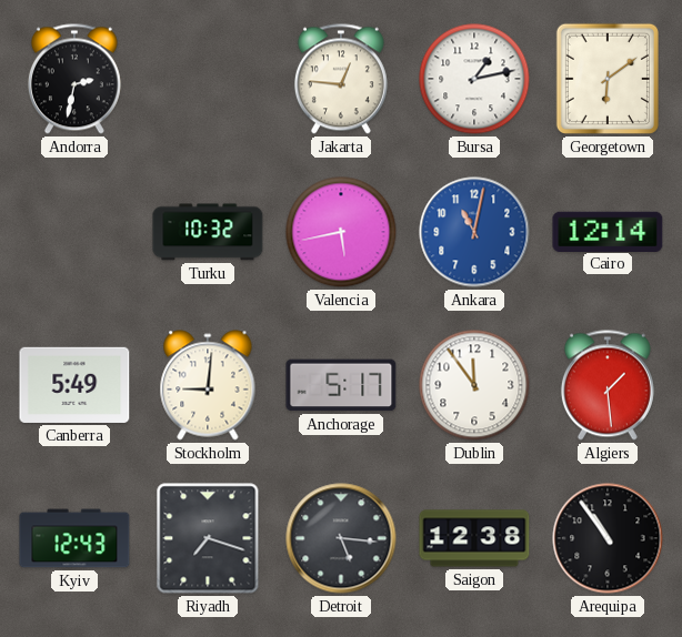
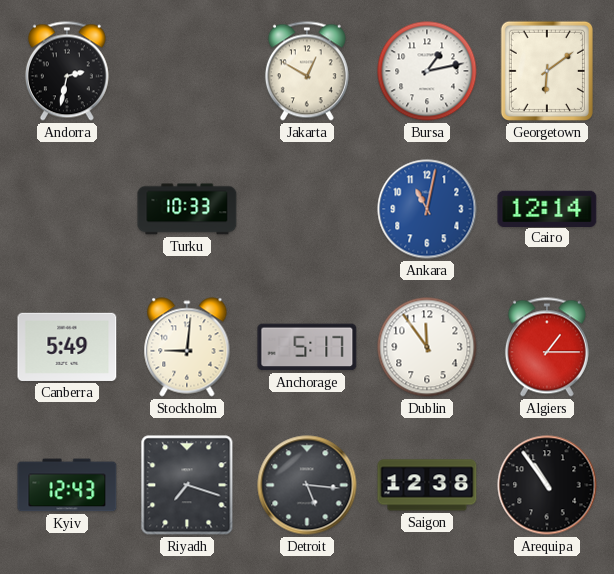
Jakarta: 12:46 -> 12:50 (307, 71)
Turku: 10:32 -> 10:33 (187, 209)
Valencia: 5:43 -> none (341, 232)
Algiers: 1:29 -> 1:15 (547, 347)
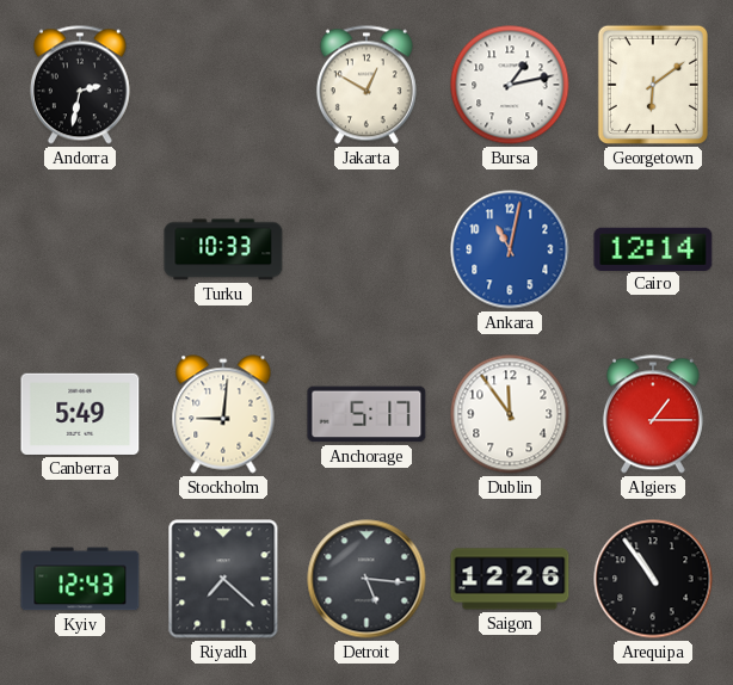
Riyadh: 7:18 -> 7:22 (223, 579)
Saigon: 12:38 -> 12:26 (510, 579)
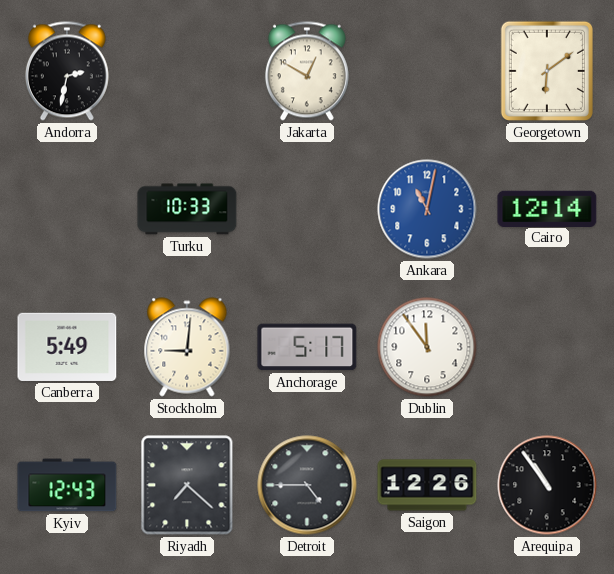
Bursa: 1:13 -> none (510, 85)
Algiers: 1:15 -> none (653, 414)
Detroit: 5:16 -> 4:45 (307, 485)
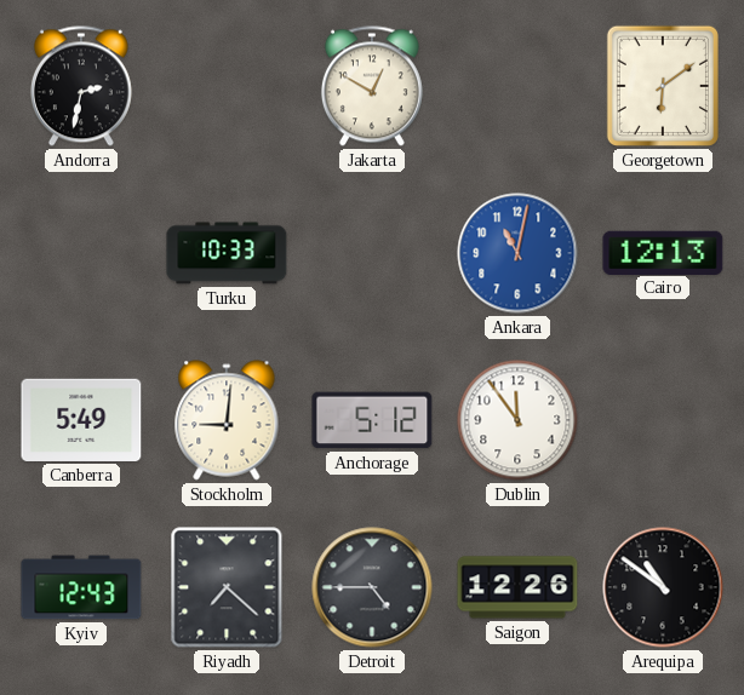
Cairo: 12:14 -> 12:13 (663, 252)
Anchorage: 5:17 -> 5:12 (372, 420)
Arequipa: 10:54 -> 10:51 (663, 587)
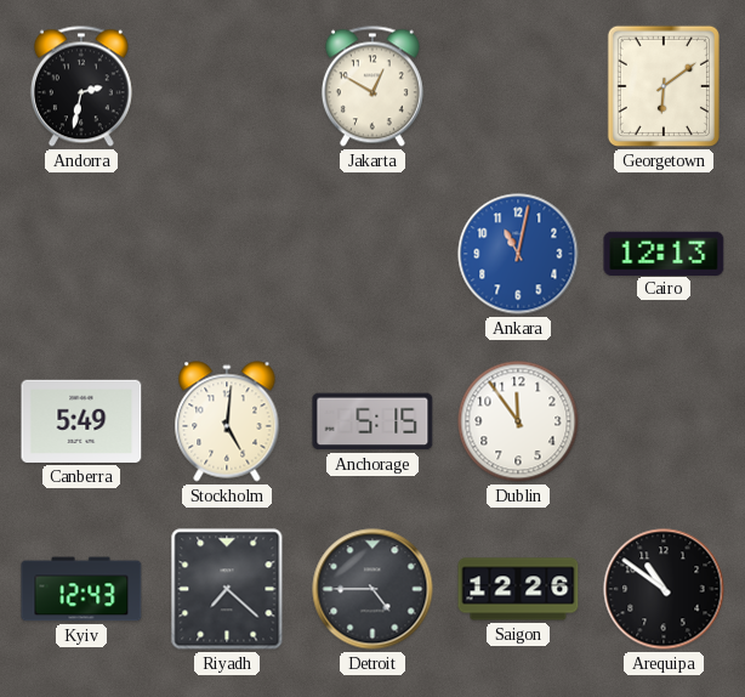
Turku: 10:33 -> none (227, 253)
Stockholm: 9:01 -> 5:01 (227, 421)
Anchorage: 5:12 -> 5:15 (373, 421)
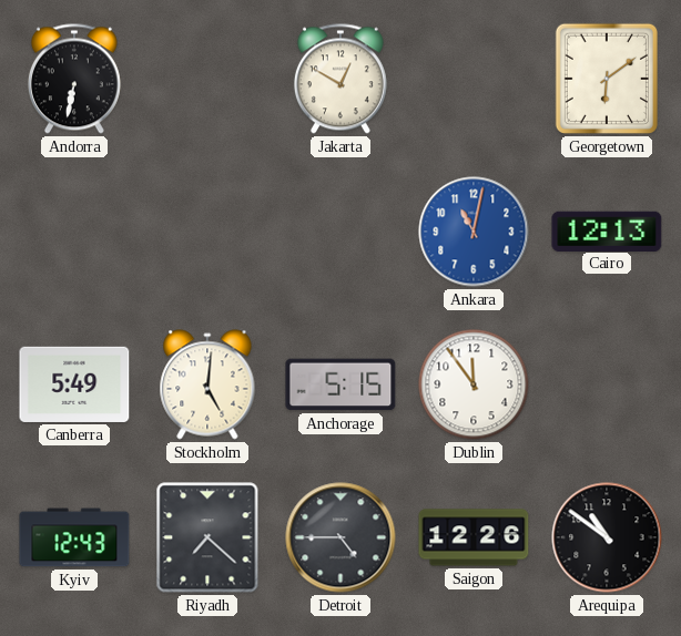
Andorra: 2:32 -> 6:32 (74, 79)
